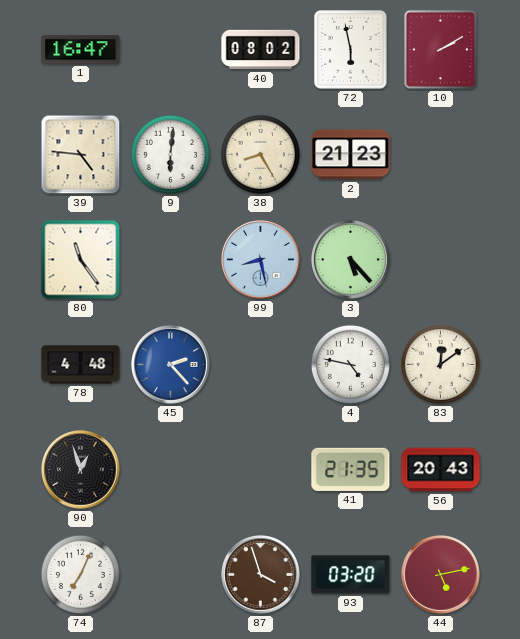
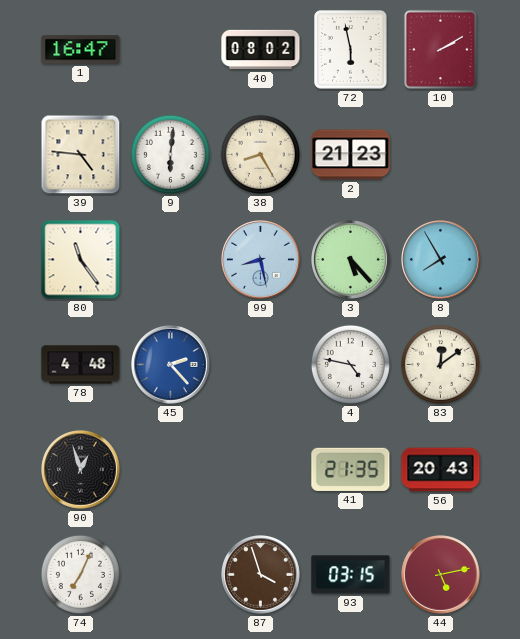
8: none -> 7:55 (441, 260)
93: 03:20 -> 03:15 (351, 575)
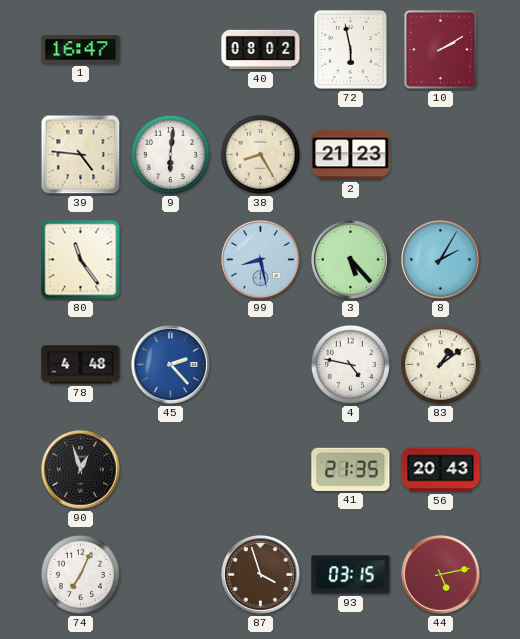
8: 7:55 -> 2:05 (441, 260)
83: 12:09 -> 1:09 (440, 364)
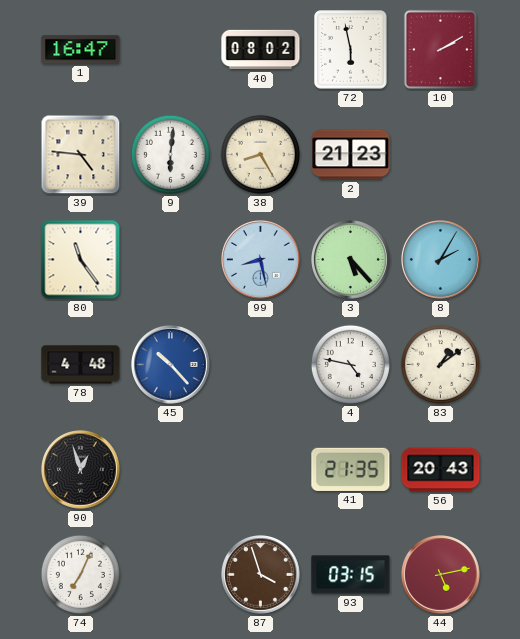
45: 2:23 -> 10:23 (171, 365)
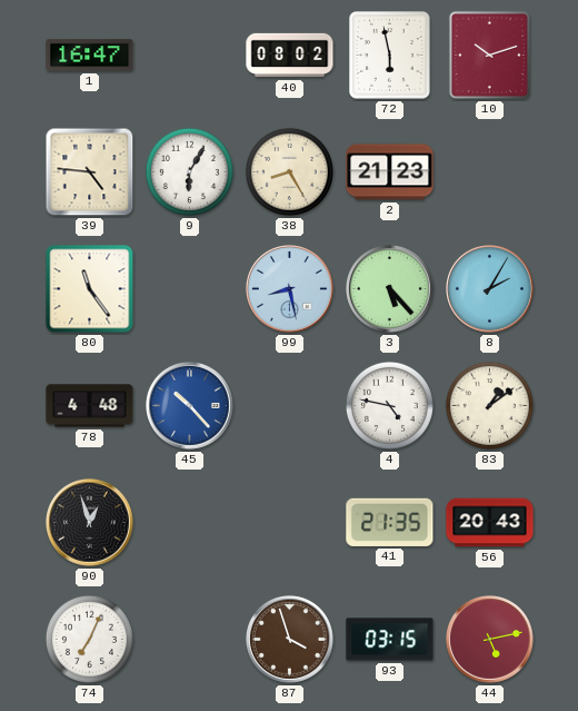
10: 2:10 -> 10:12 (489, 55)
9: 6:01 -> 6:05 (189, 171)
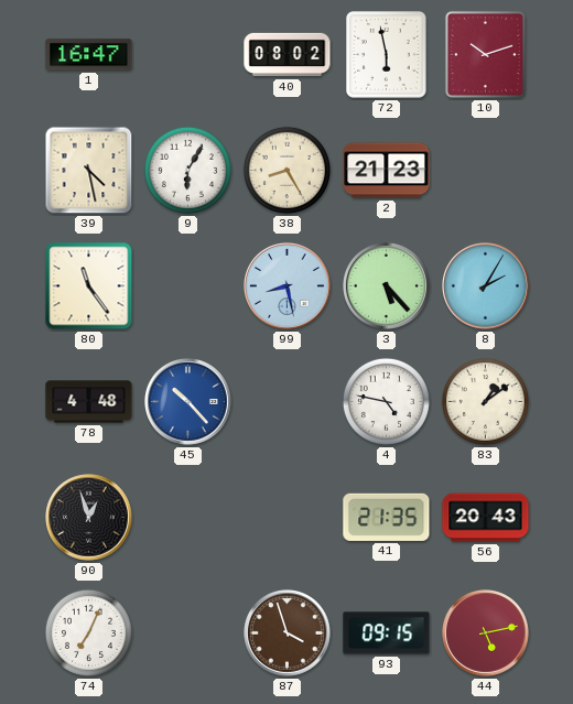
39: 4:46 -> 4:28 (89, 171)
93: 03:15 -> 09:15 (387, 633)
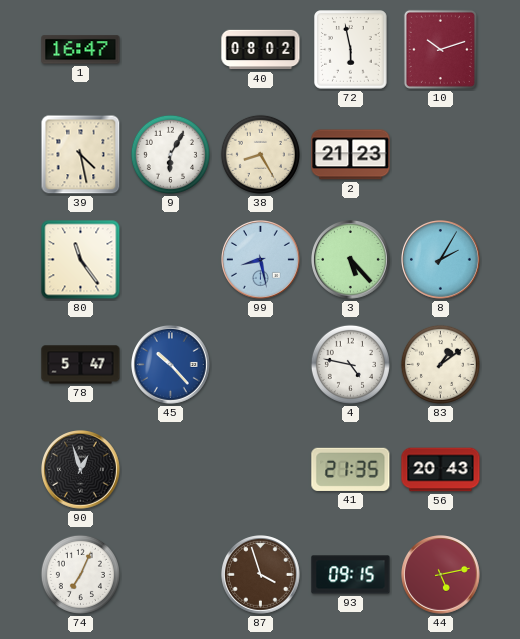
78: 4:48 -> 5:47 (81, 365)
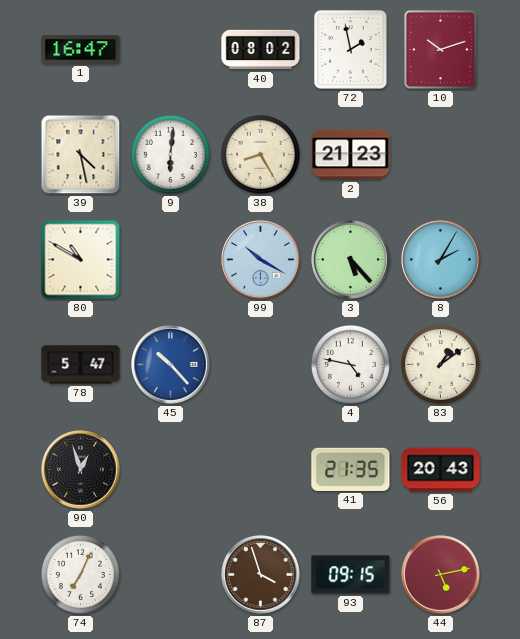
72: 5:58 -> 1:58 (351, 50)
9: 6:05 -> 6:01 (170, 154)
80: 11:24 -> 10:50 (81, 260)
99: 8:28 -> 10:20 (261, 260)
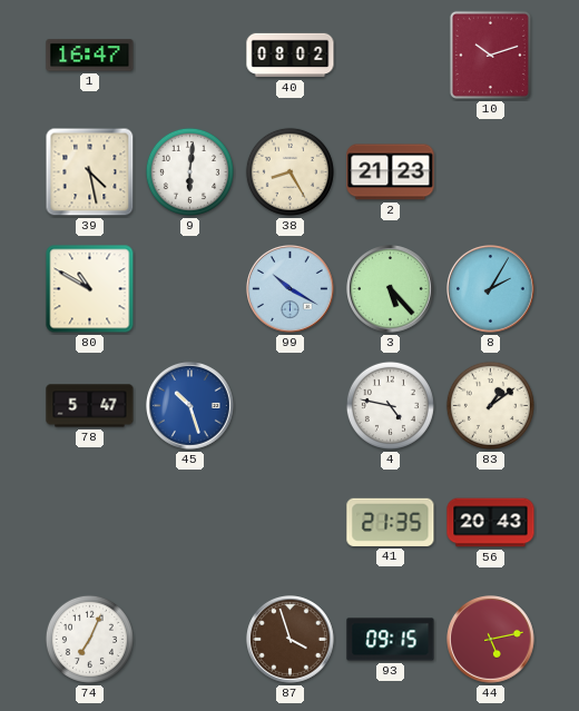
72: 1:58 -> none (351, 50)
45: 10:23 -> 10:27 (190, 406)
90: 12:57 -> none (81, 470)
